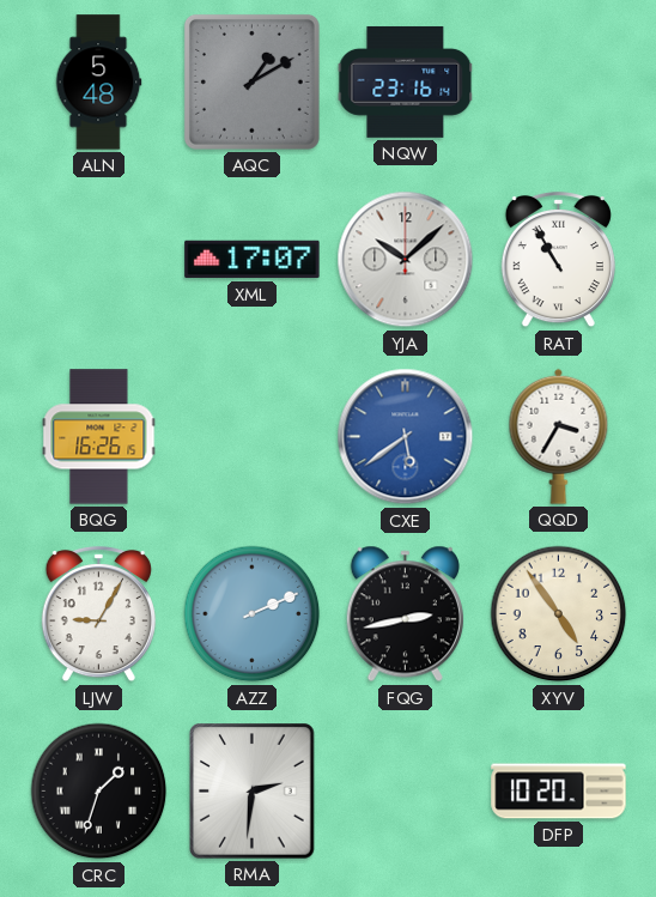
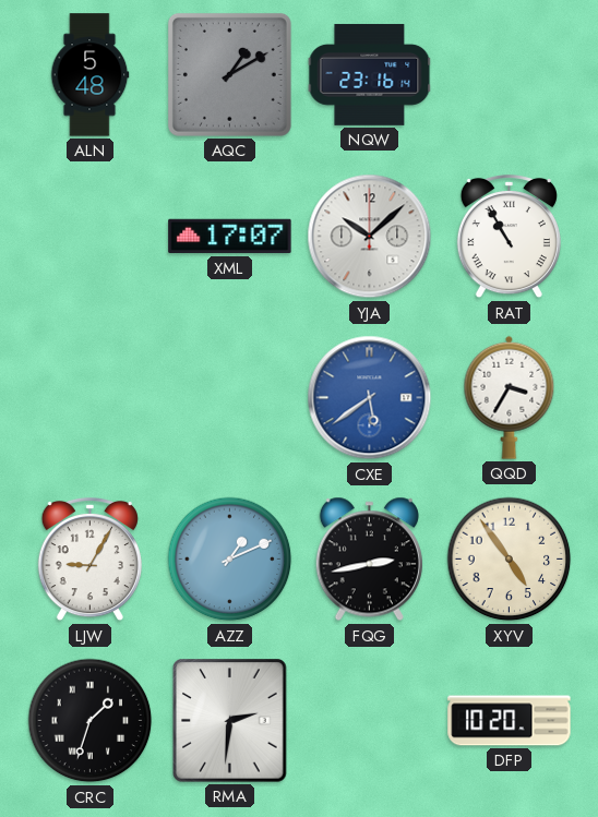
BQG: 16:26 -> none (99, 437)
AZZ: 2:11 -> 1:11 (230, 560)
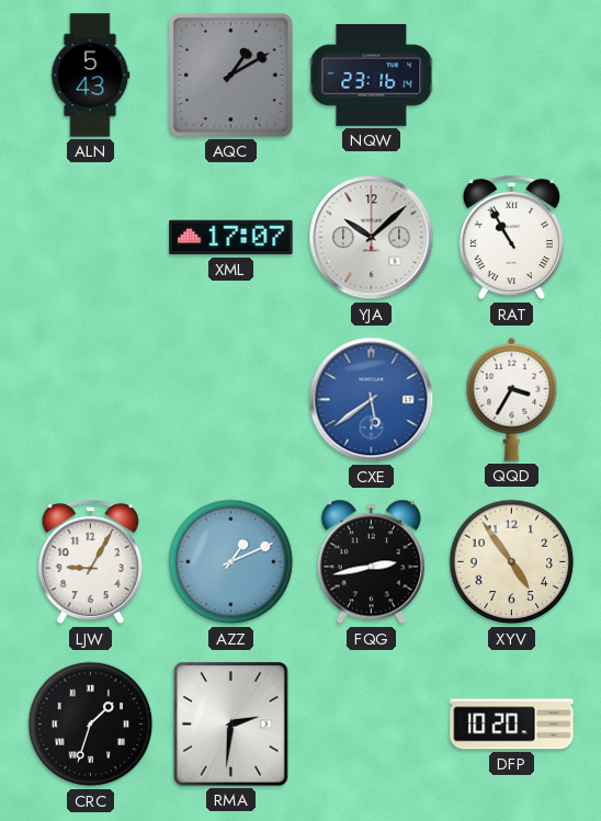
ALN: 5:48 -> 5:43 (90, 76)
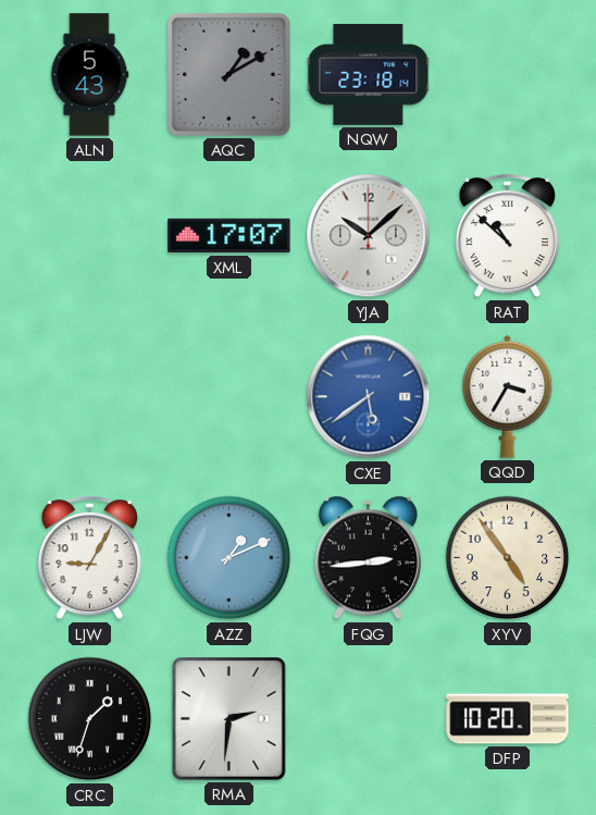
NQW: 23:16 -> 23:18 (369, 74)
RAT: 10:55 -> 10:52 (507, 236)
FQG: 2:43 -> 2:44 (368, 558)
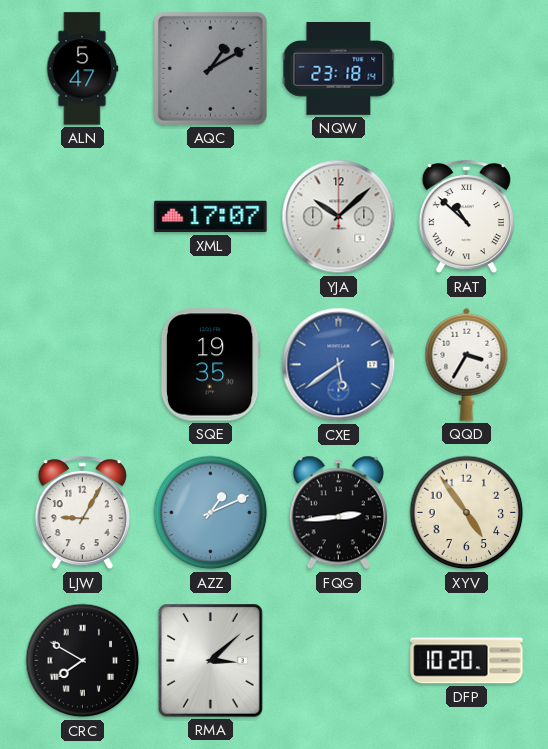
ALN: 5:43 -> 5:47 (82, 69)
SQE: none -> 19:35 (210, 365)
CRC: 1:33 -> 7:50 (83, 661)
RMA: 2:31 -> 3:08 (211, 661)
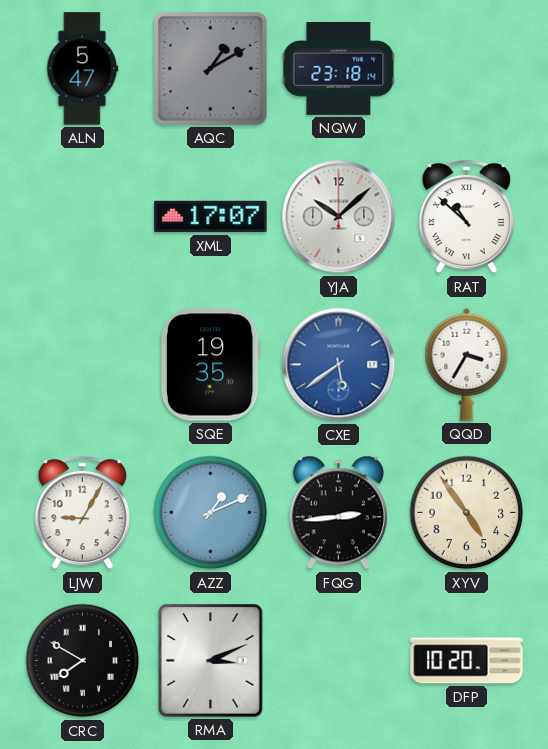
RMA: 3:08 -> 3:11 (211, 661)
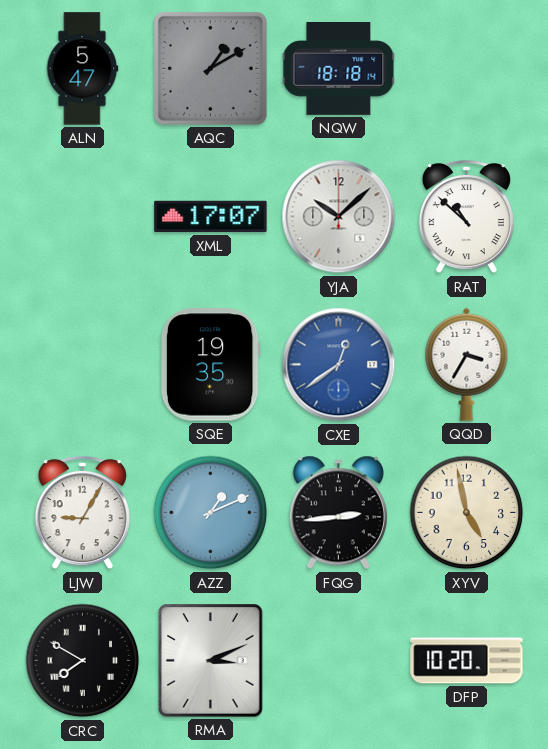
NQW: 23:18 -> 18:18 (339, 68)
CXE: 5:39 -> 12:39 (339, 365)
XYV: 4:54 -> 4:58 (467, 513)
